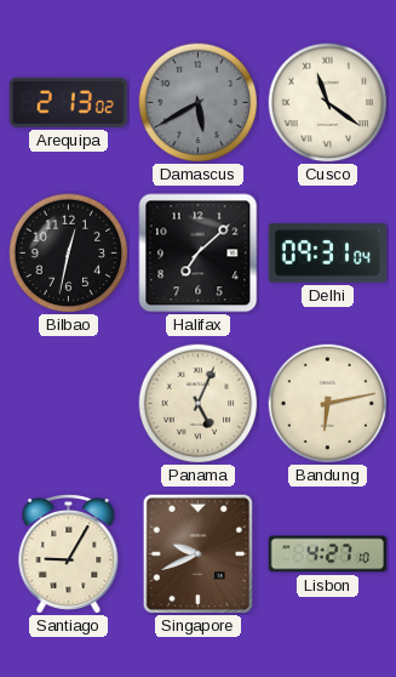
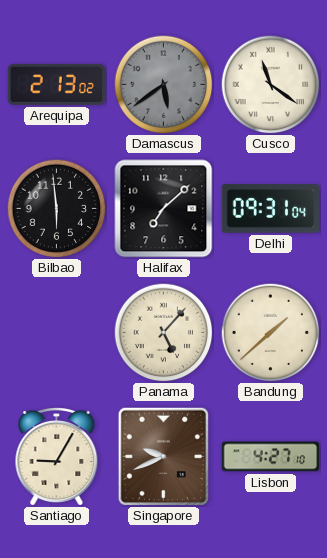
Damascus: 5:40 -> 5:39 (164, 85)
Bilbao: 12:32 -> 5:59 (57, 209)
Panama: 5:04 -> 5:07 (164, 333)
Bandung: 6:13 -> 1:38 (271, 333)
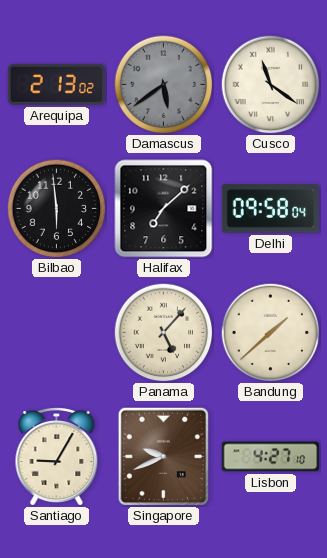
Delhi: 09:31 -> 09:58 (271, 209)
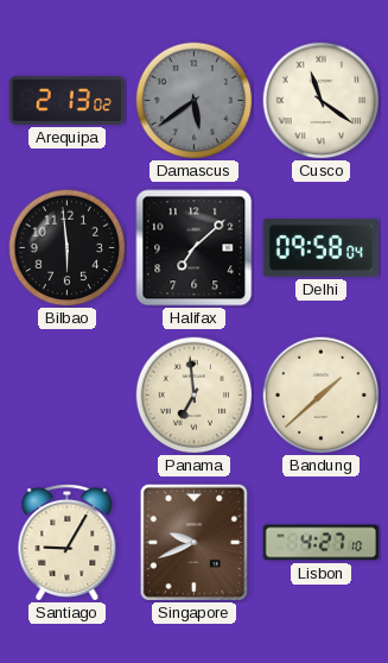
Panama: 5:07 -> 6:59 (195, 396)
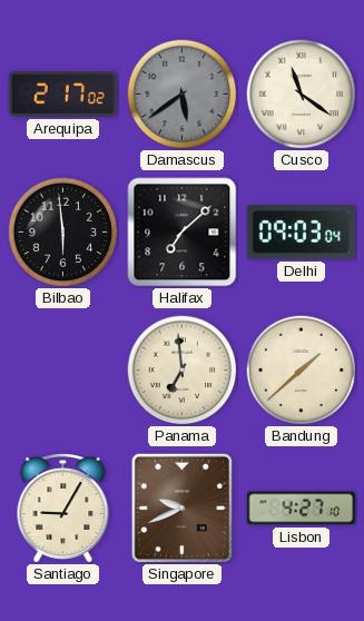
Arequipa: 2:13 -> 2:17 (63, 93)
Delhi: 09:58 -> 09:03 (302, 233)
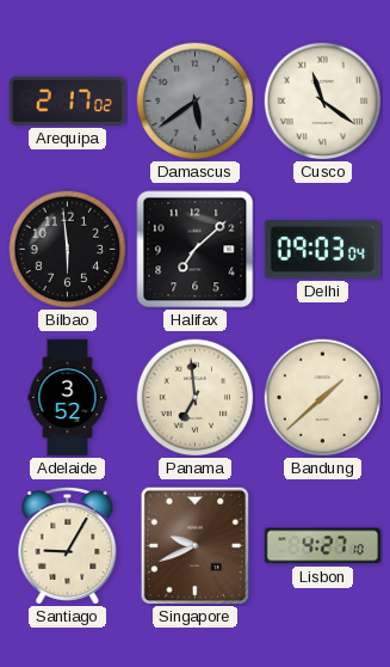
Adelaide: none -> 3:52 (68, 398)
